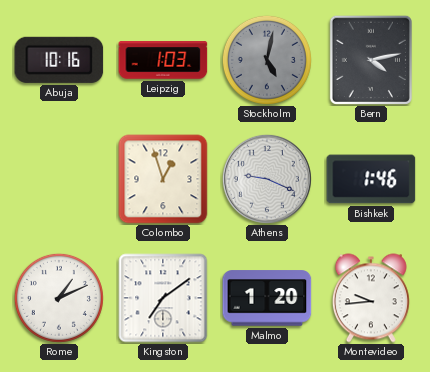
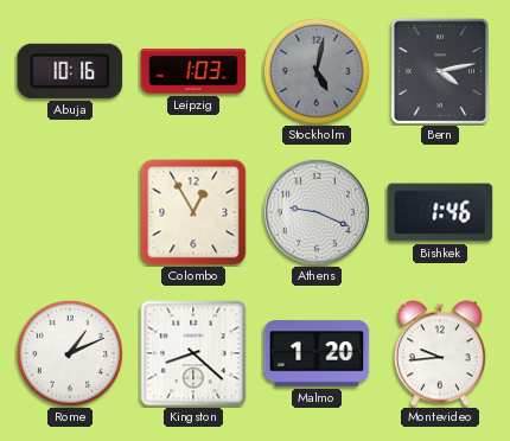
Colombo: 12:57 -> 12:55 (193, 212)
Kingston: 7:09 -> 8:22 (193, 353)
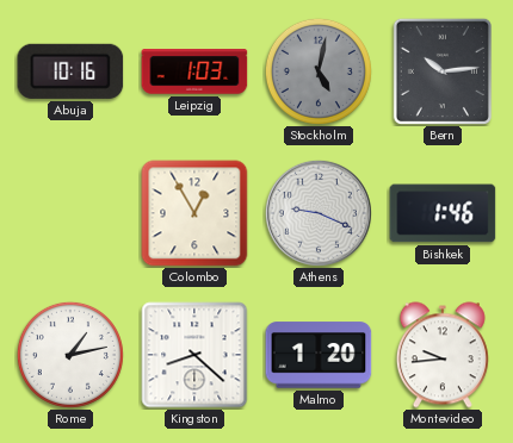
Bern: 4:13 -> 10:14 (443, 71)
Rome: 1:11 -> 1:13 (70, 355)
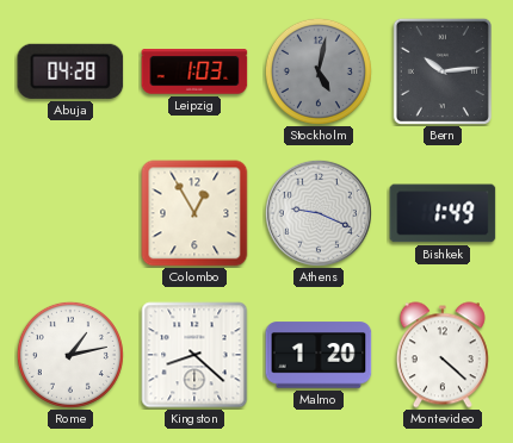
Abuja: 10:16 -> 04:28 (70, 71)
Bishkek: 1:46 -> 1:49 (443, 213)
Montevideo: 9:44 -> 4:22 (443, 355)
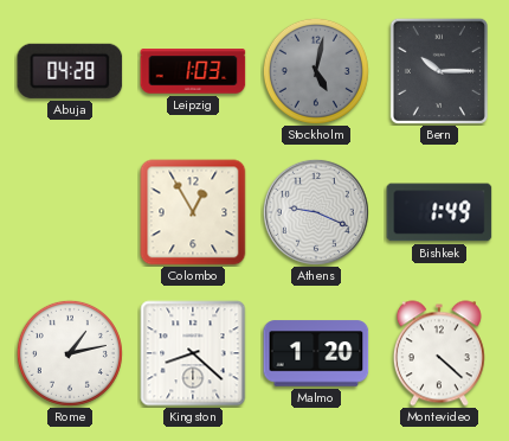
Bern: 10:14 -> 10:15 (439, 71)
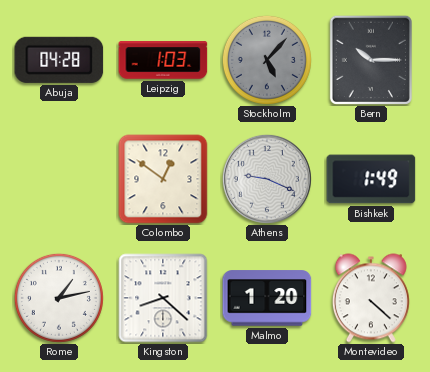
Stockholm: 5:02 -> 5:07 (267, 60)
Colombo: 12:55 -> 12:51 (163, 179)
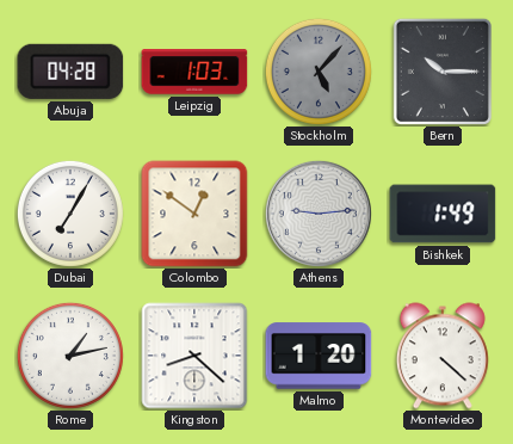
Dubai: none -> 7:05 (70, 214)
Athens: 9:19 -> 9:14 (319, 214)
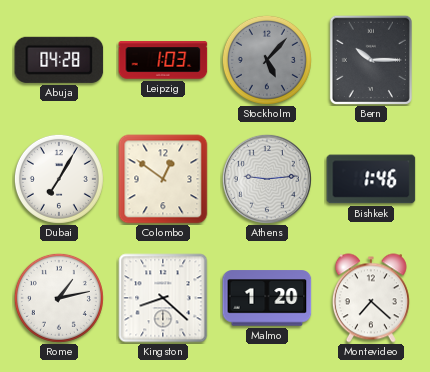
Bishkek: 1:49 -> 1:46 (371, 179)
Montevideo: 4:22 -> 7:22 (371, 298)
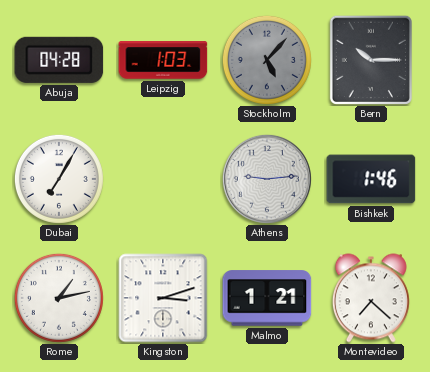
Colombo: 12:51 -> none (163, 179)
Kingston: 8:22 -> 3:12 (163, 298)
Malmo: 1:20 -> 1:21 (267, 298)
